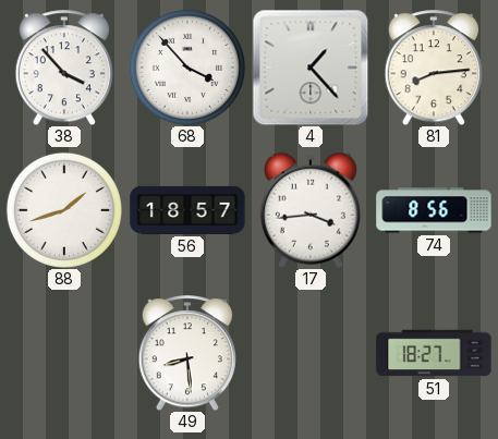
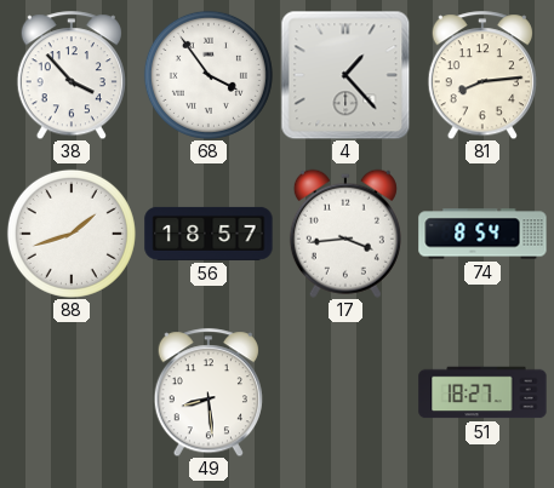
68: 3:53 -> 3:54 (209, 75)
74: 8:56 -> 8:54 (482, 234)
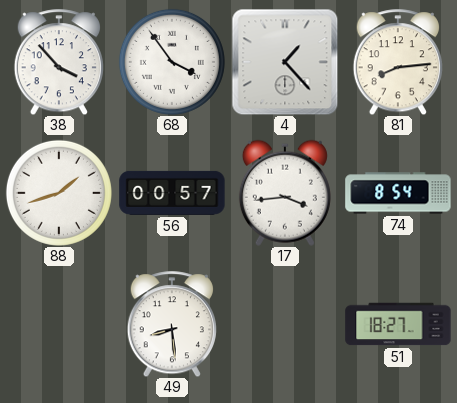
56: 18:57 -> 00:57 (172, 193)
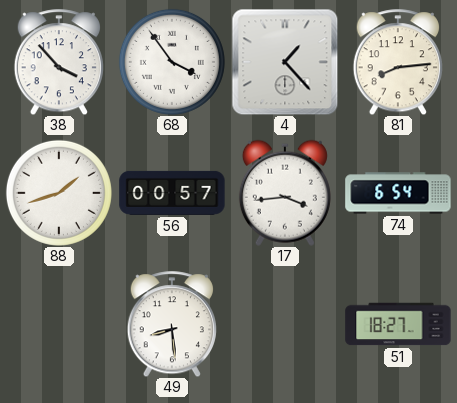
74: 8:54 -> 6:54 (398, 193)
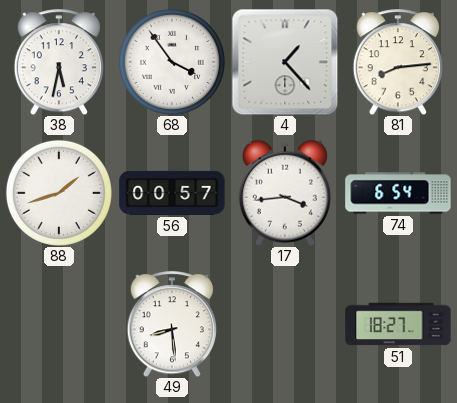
38: 3:53 -> 5:32 (59, 62)
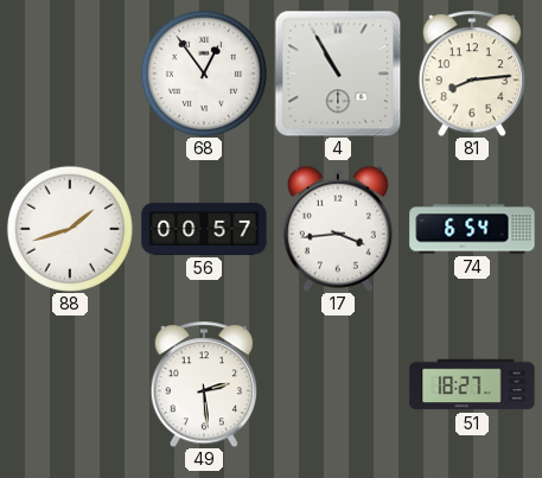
38: 5:32 -> none (59, 62)
68: 3:54 -> 12:54 (204, 74)
4: 1:23 -> 10:55 (338, 74)
49: 8:29 -> 2:29 (204, 384)
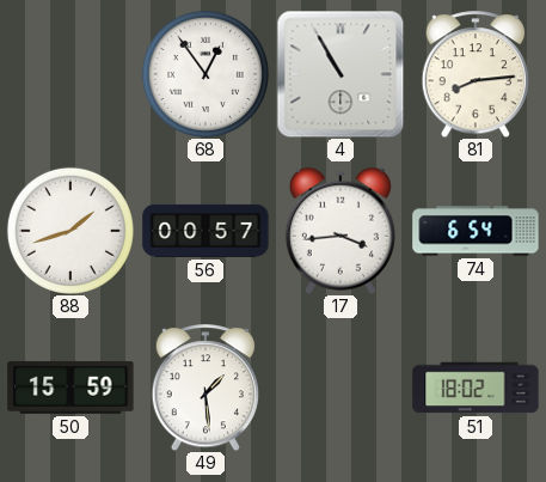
50: none -> 15:59 (70, 388)
49: 2:29 -> 1:29 (205, 388)
51: 18:27 -> 18:02 (476, 388)
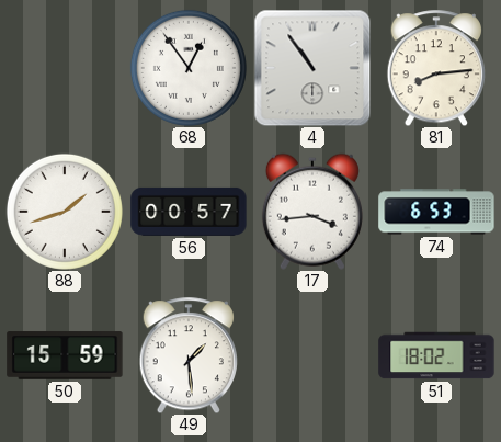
4: 10:55 -> 10:54 (312, 68)
74: 6:54 -> 6:53 (436, 212)
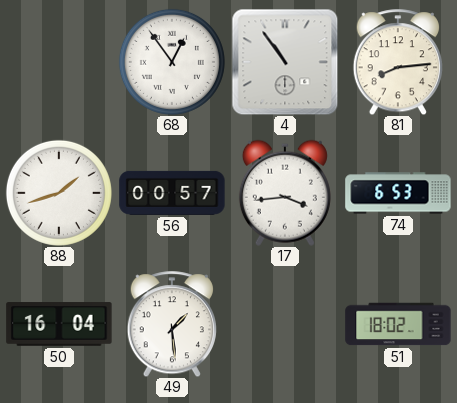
50: 15:59 -> 16:04 (59, 324)
